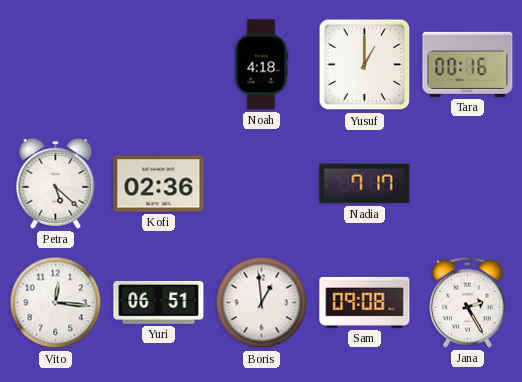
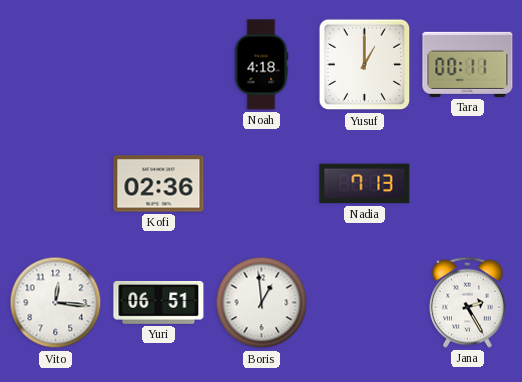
Tara: 00:16 -> 00:11 (468, 64)
Petra: 5:22 -> none (56, 183)
Nadia: 7:17 -> 7:13 (365, 184)
Sam: 09:08 -> none (365, 302)
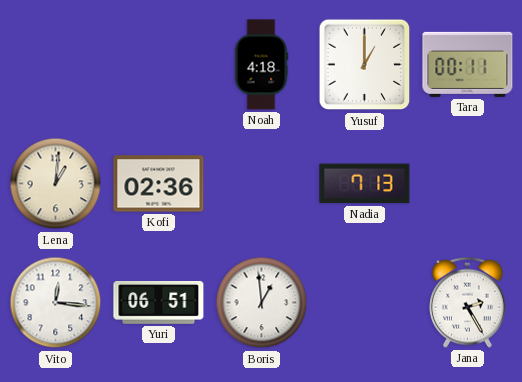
Lena: none -> 1:01 (56, 184)
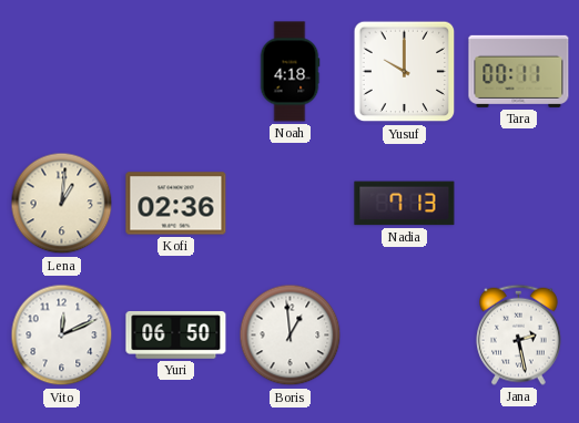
Yusuf: 1:00 -> 10:00 (405, 72)
Vito: 12:16 -> 12:11 (62, 336)
Yuri: 06:51 -> 06:50 (176, 336)
Jana: 2:25 -> 2:28 (519, 334)
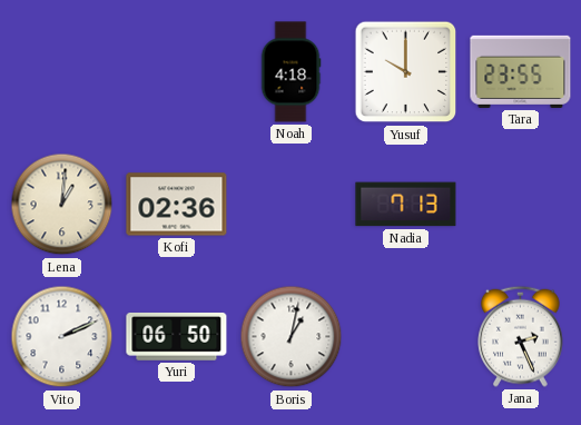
Tara: 00:11 -> 23:55 (521, 71)
Vito: 12:11 -> 2:11 (62, 337)
Boris: 12:59 -> 1:02 (292, 337)
Jana: 2:28 -> 2:26 (521, 336)
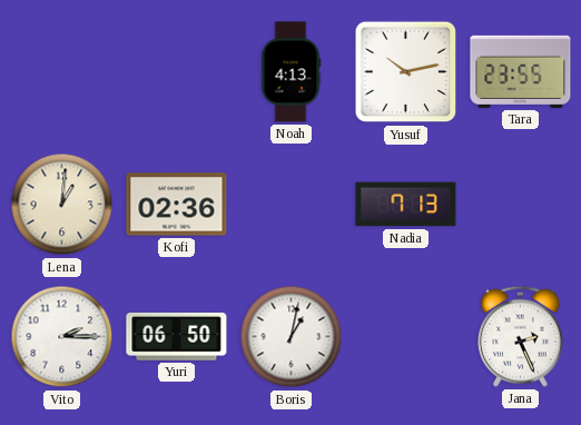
Noah: 4:18 -> 4:13 (290, 72)
Yusuf: 10:00 -> 10:13 (406, 72)
Vito: 2:11 -> 2:15 (62, 337)
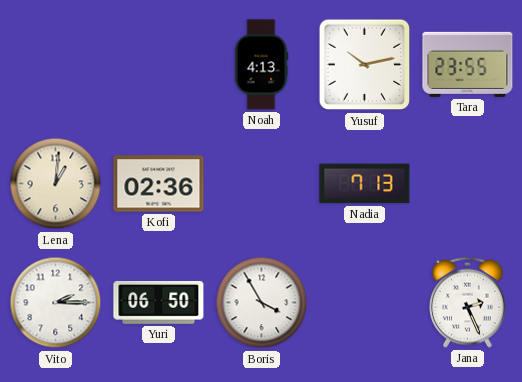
Boris: 1:02 -> 3:55 (262, 303)
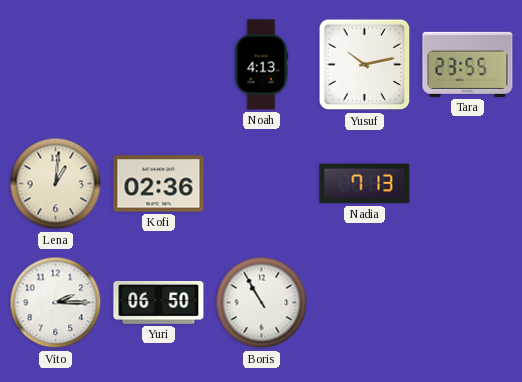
Boris: 3:55 -> 10:55 (262, 303)
Jana: 2:26 -> none (468, 302)
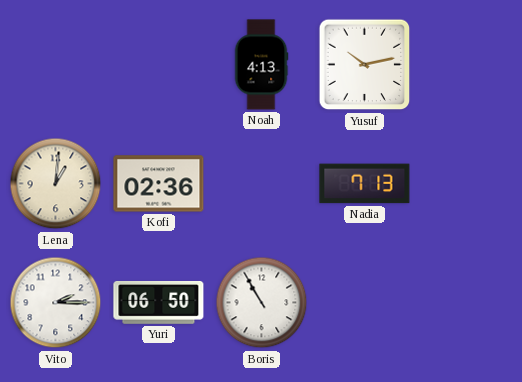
Tara: 23:55 -> none (468, 64)
